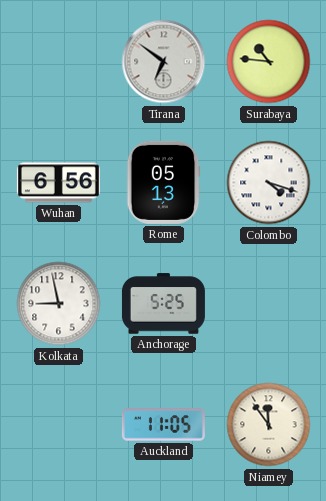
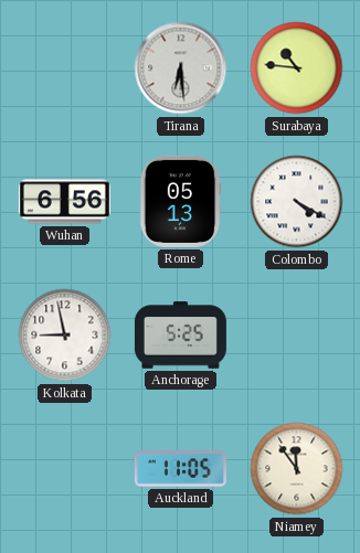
Tirana: 6:51 -> 6:29 (181, 68)
Colombo: 4:18 -> 4:20 (297, 202)
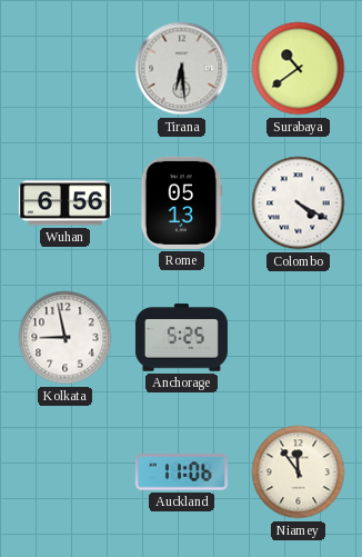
Surabaya: 10:46 -> 10:39 (299, 69)
Auckland: 11:05 -> 11:06 (181, 473)
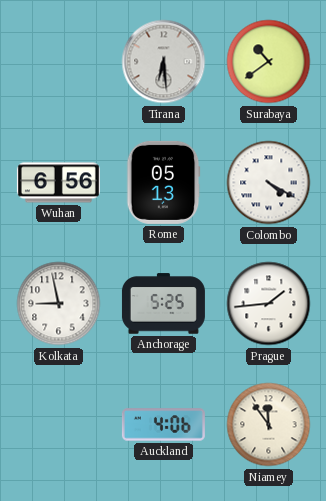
Prague: none -> 1:44 (269, 304)
Auckland: 11:06 -> 4:06 (163, 425)
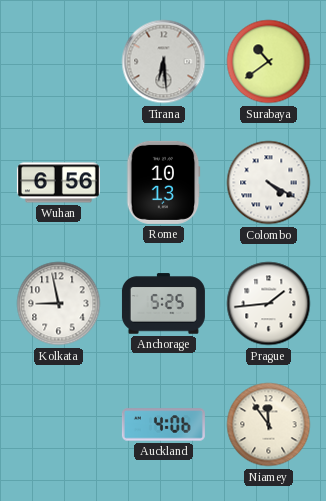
Rome: 05:13 -> 10:13 (163, 182)
